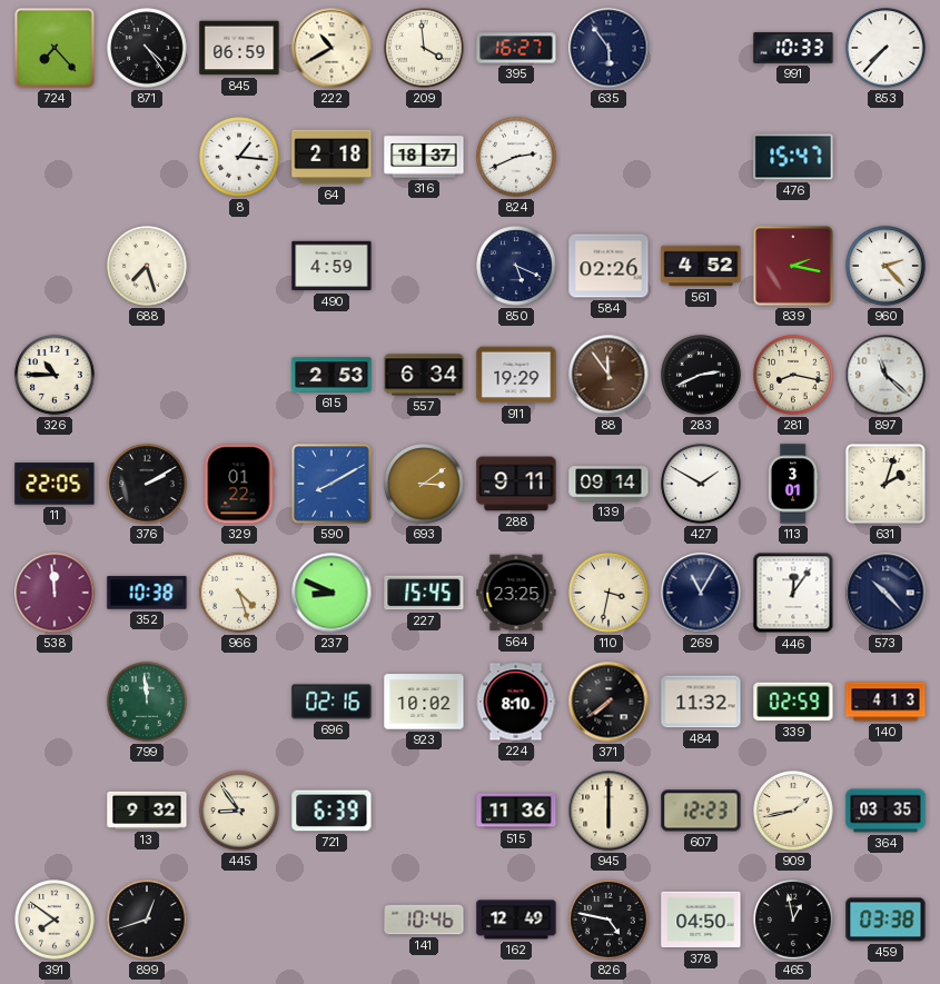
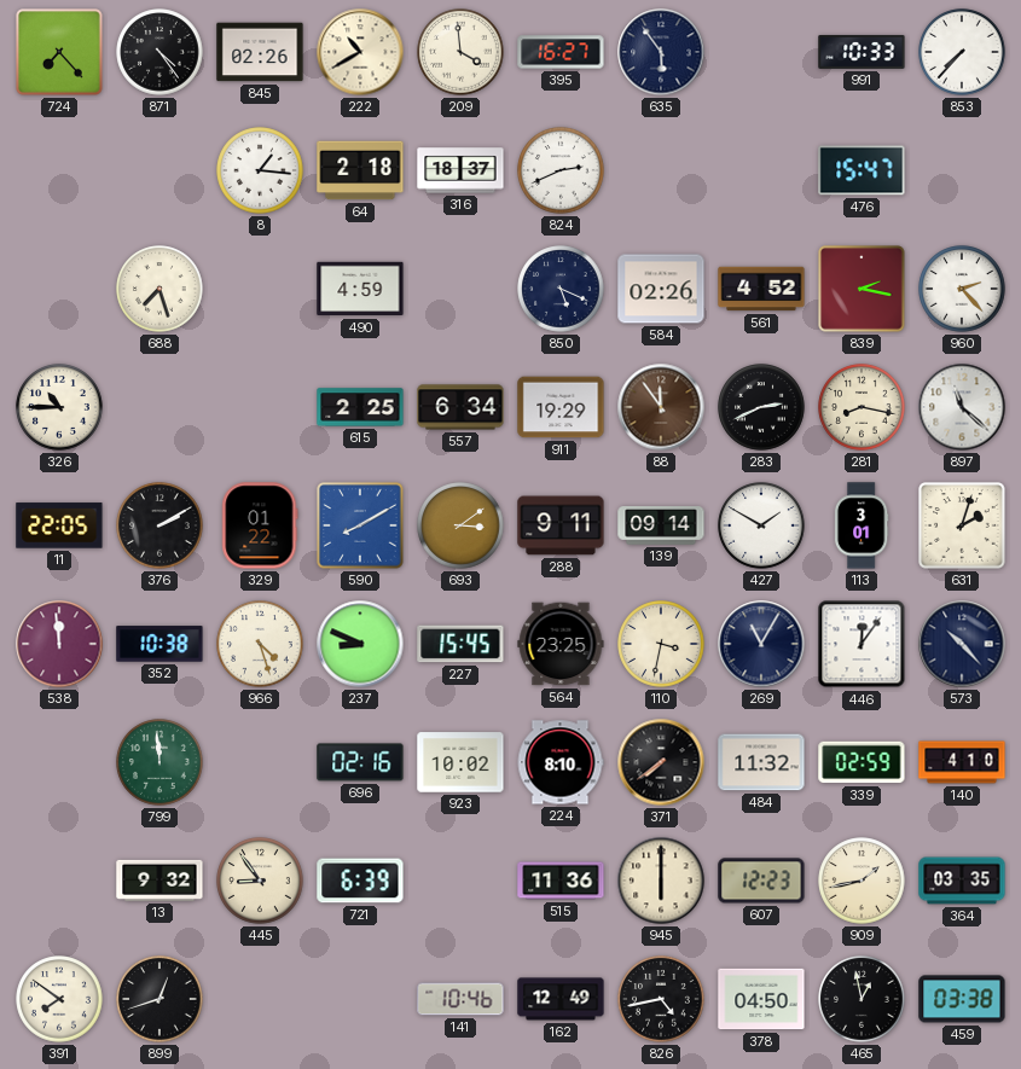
845: 06:59 -> 02:26 (260, 52)
615: 2:53 -> 2:25 (360, 407)
140: 4:13 -> 4:10 (962, 762)
826: 4:47 -> 4:43 (661, 999)
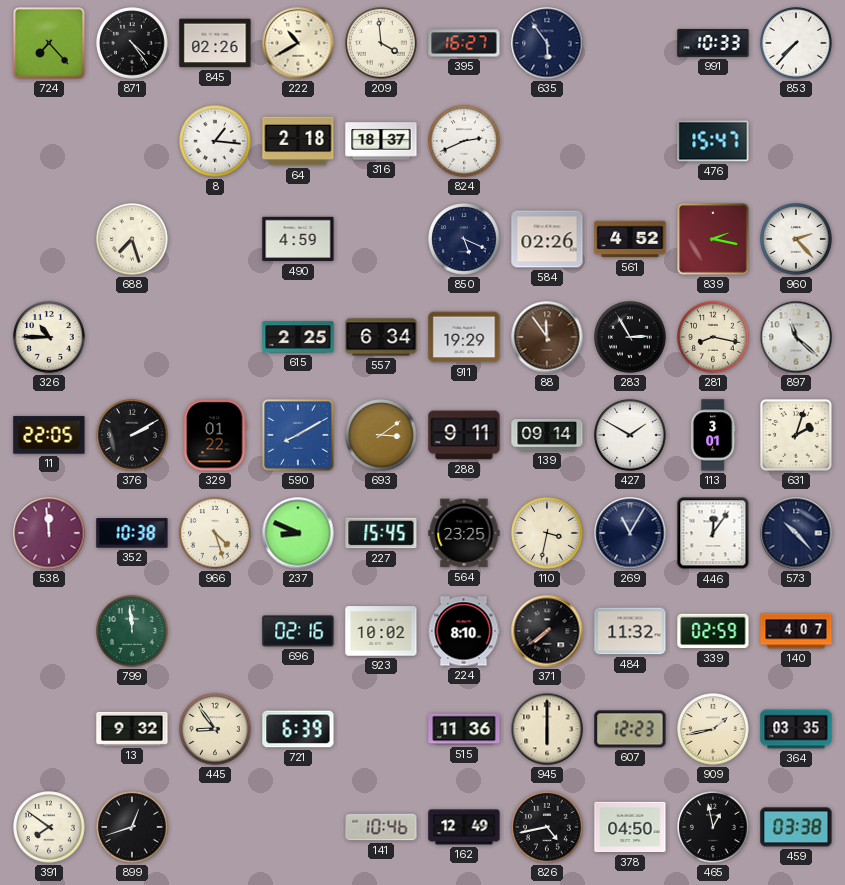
283: 2:41 -> 2:55 (630, 337)
140: 4:10 -> 4:07 (796, 631)
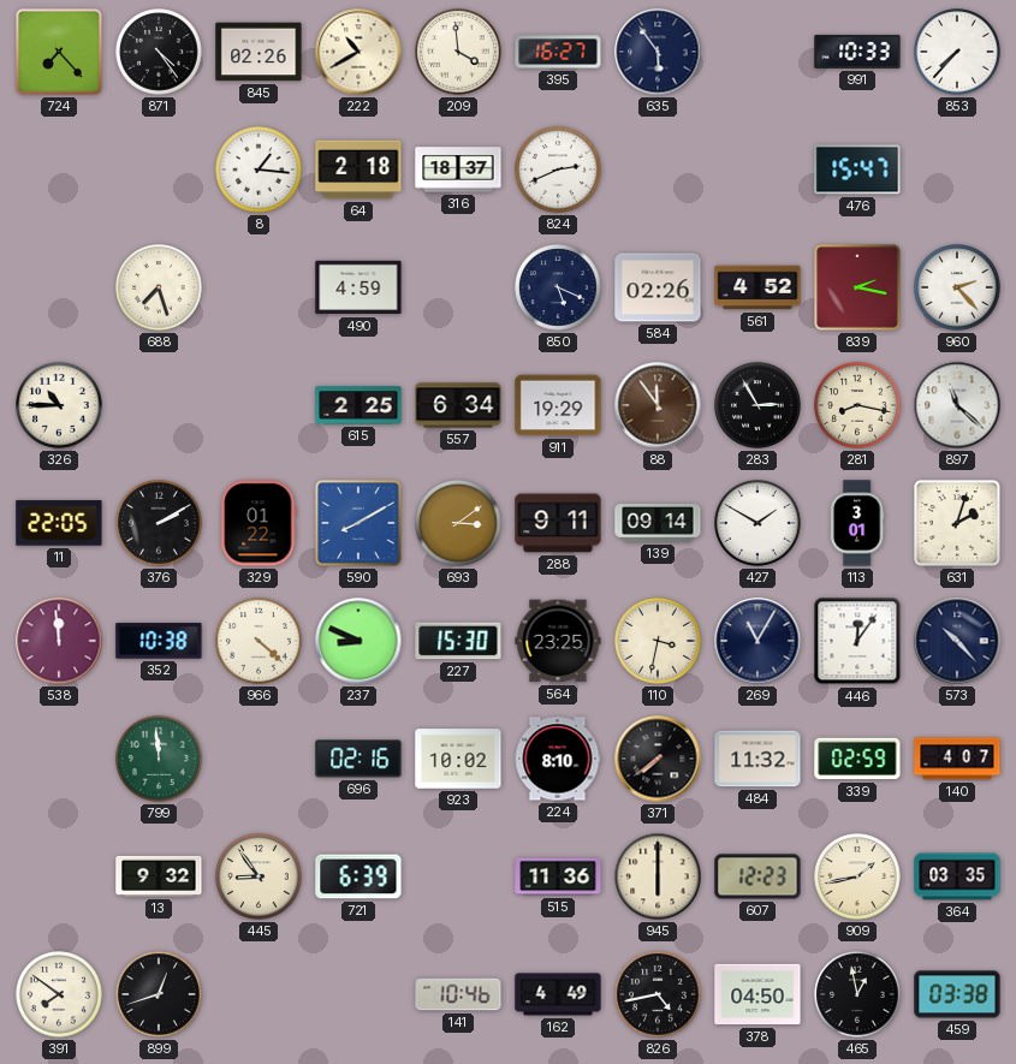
966: 4:27 -> 4:22 (259, 641)
227: 15:45 -> 15:30 (458, 641)
162: 12:49 -> 4:49 (558, 994)
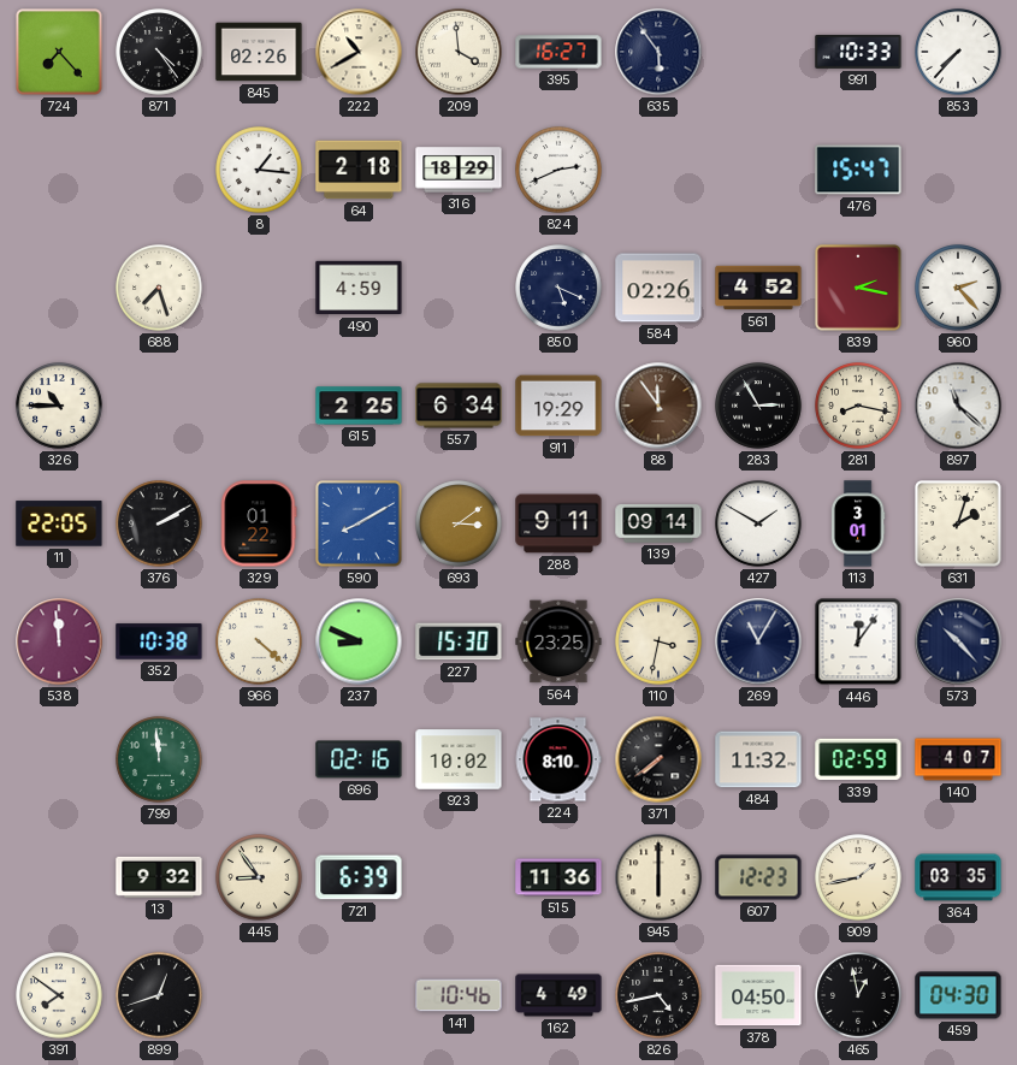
316: 18:37 -> 18:29 (459, 170)
459: 03:38 -> 04:30 (958, 995)
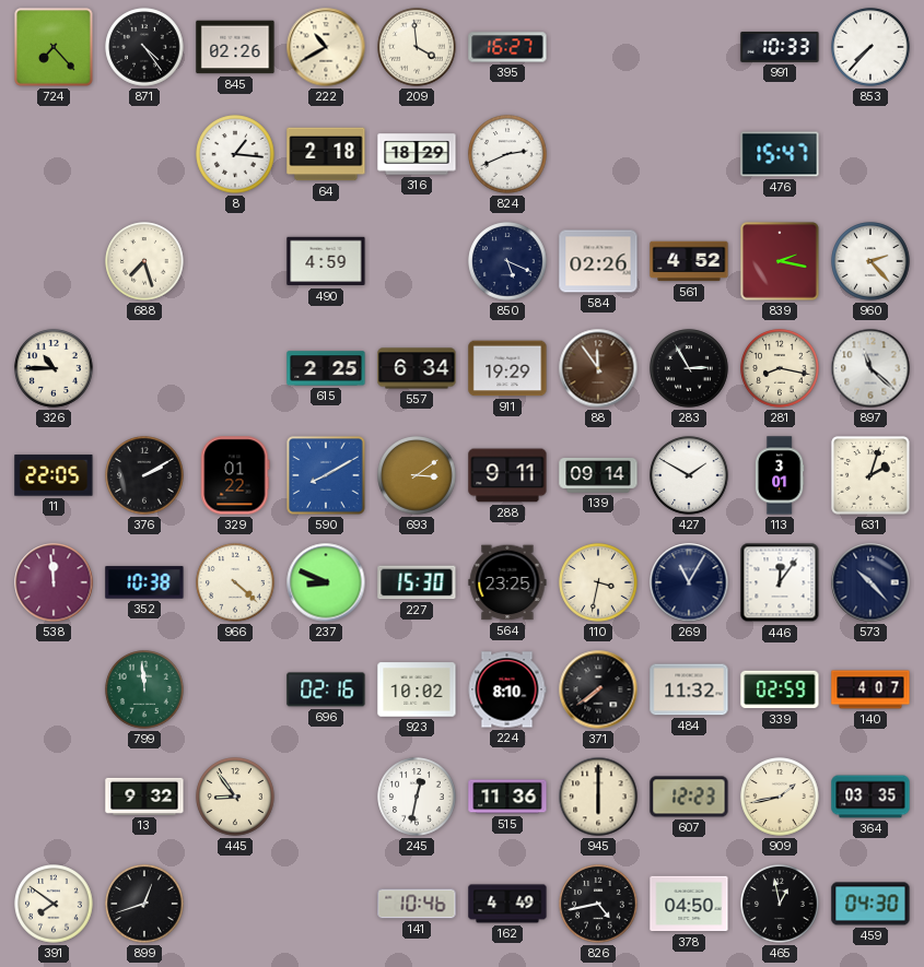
635: 5:54 -> none (658, 52)
721: 6:39 -> none (359, 877)
245: none -> 12:32 (417, 797)
